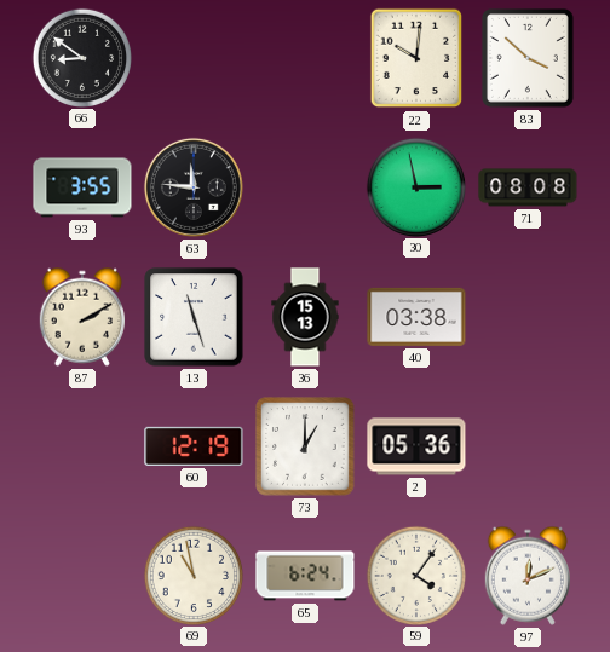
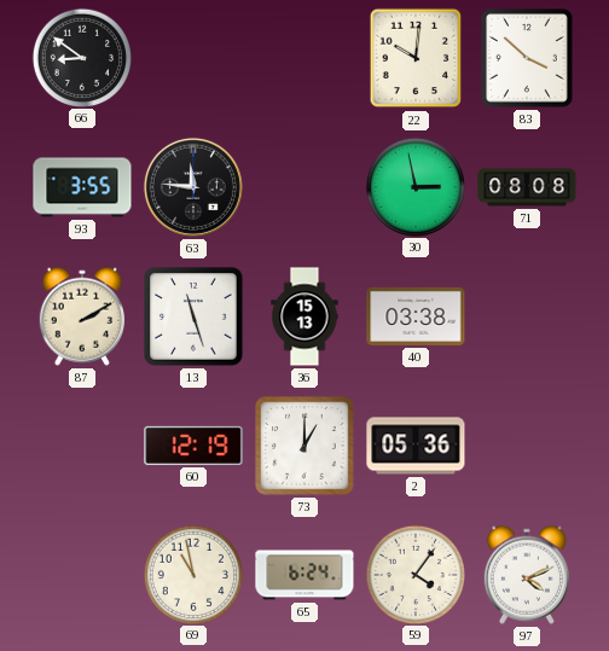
97: 12:11 -> 4:11 (527, 575)
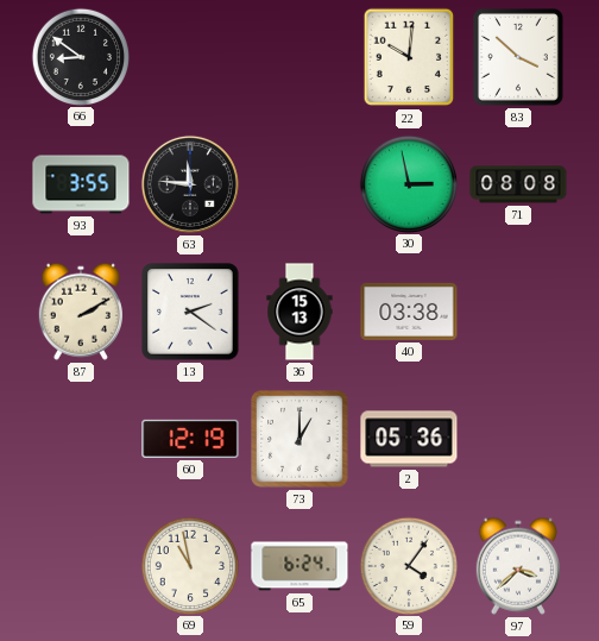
13: 11:27 -> 2:21 (190, 312)
97: 4:11 -> 3:38 (518, 566)
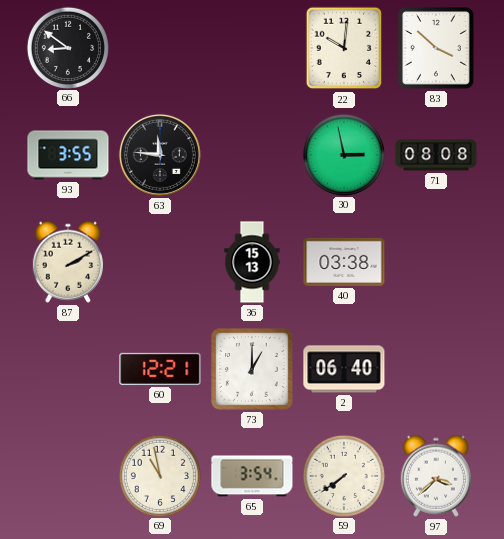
13: 2:21 -> none (190, 312)
60: 12:19 -> 12:21 (160, 369)
2: 05:36 -> 06:40 (344, 369)
65: 6:24 -> 3:54 (252, 476)
59: 4:06 -> 7:39 (343, 475)
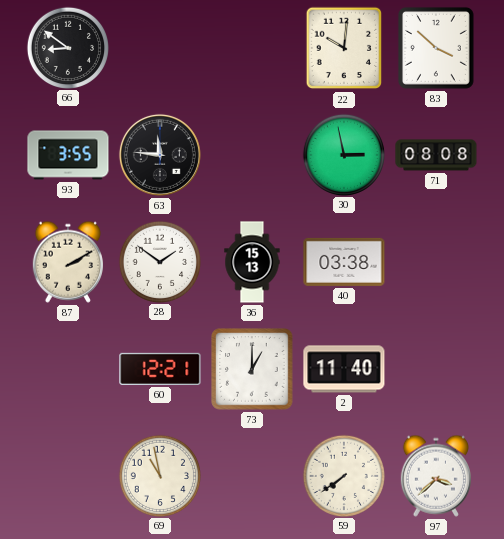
28: none -> 1:51 (159, 261)
2: 06:40 -> 11:40 (344, 369)
65: 3:54 -> none (252, 476)
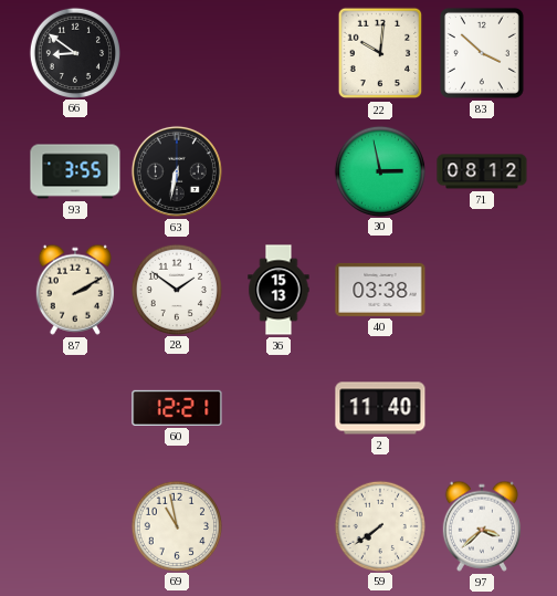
63: 11:46 -> 6:32 (177, 171)
71: 08:08 -> 08:12 (482, 171)
73: 1:00 -> none (252, 369)
